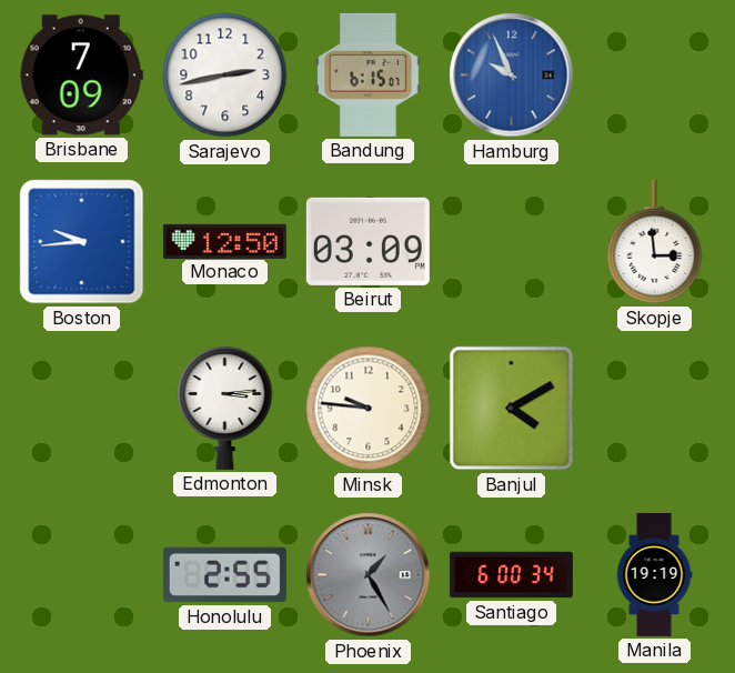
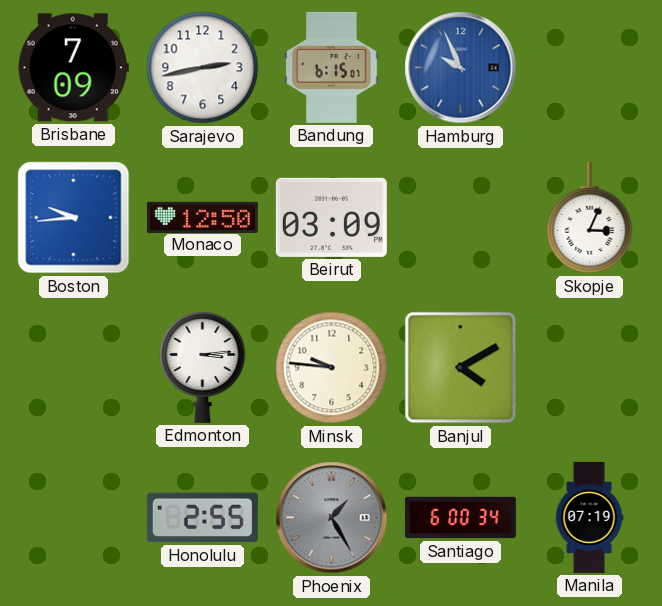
Skopje: 2:59 -> 3:04 (590, 218)
Manila: 19:19 -> 07:19 (589, 517)
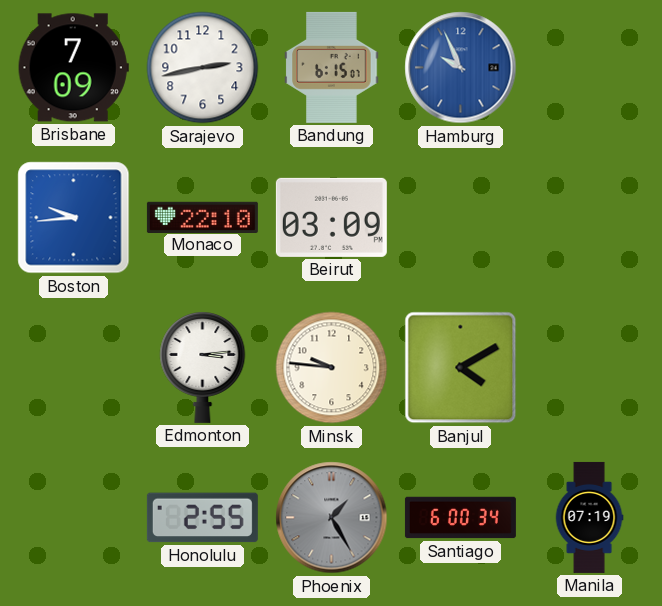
Monaco: 12:50 -> 22:10 (202, 217)
Skopje: 3:04 -> none (590, 218)
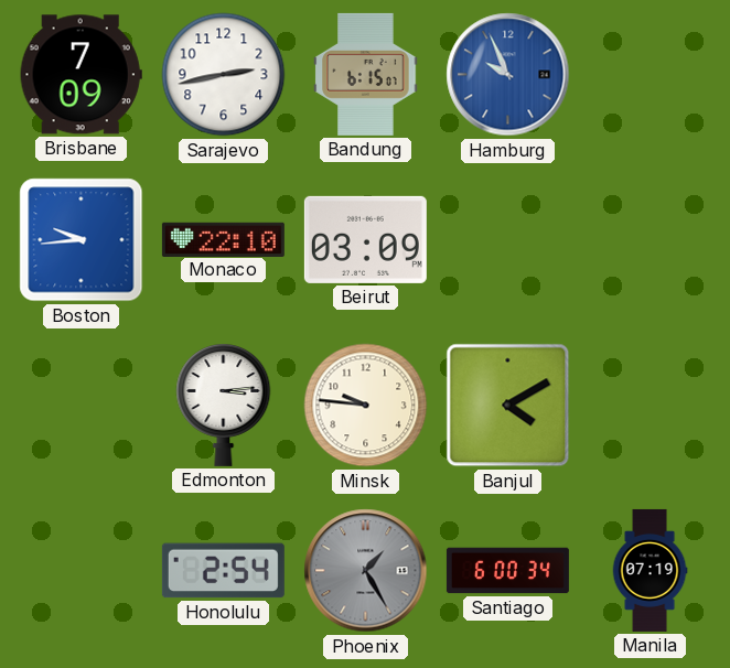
Honolulu: 2:55 -> 2:54 (223, 571)
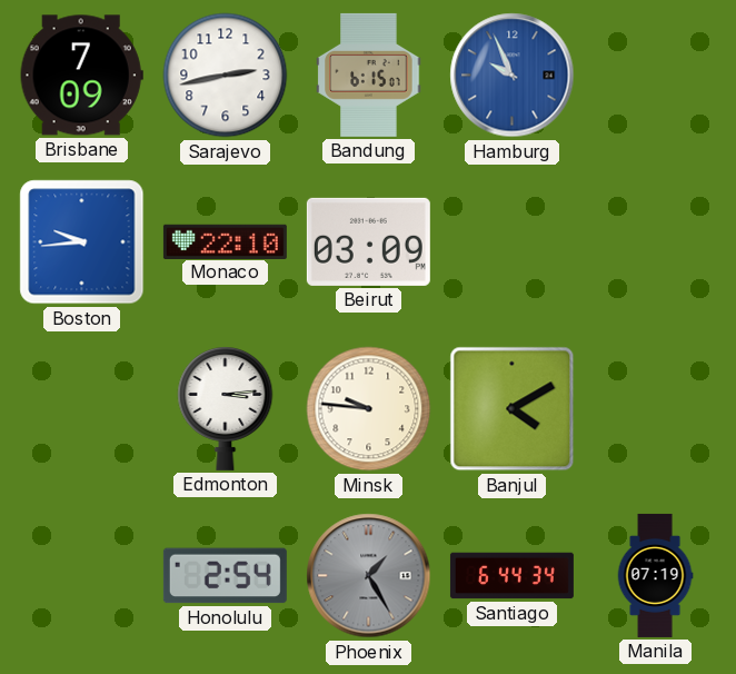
Santiago: 6:00 -> 6:44 (511, 576)
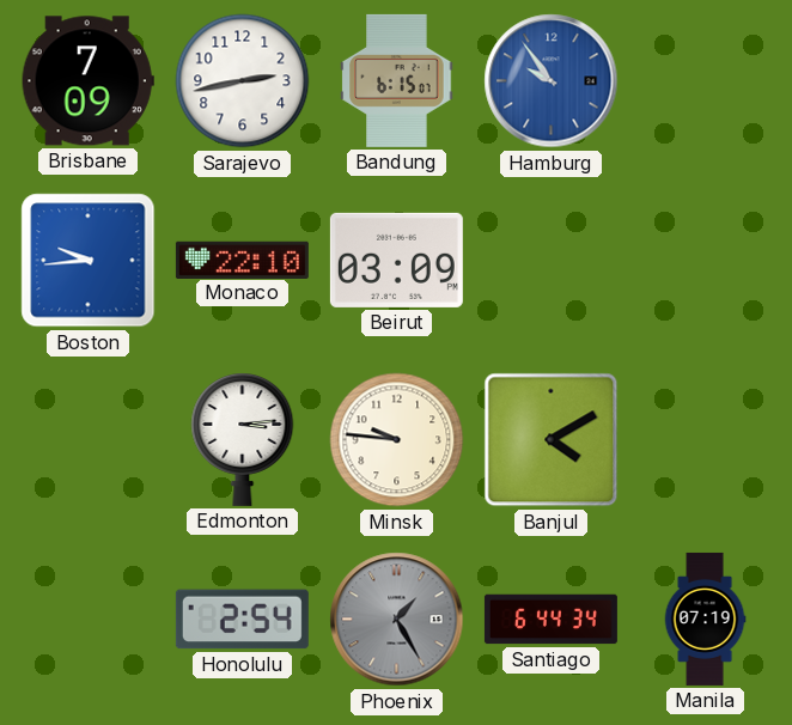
Hamburg: 9:56 -> 9:54 (552, 81)
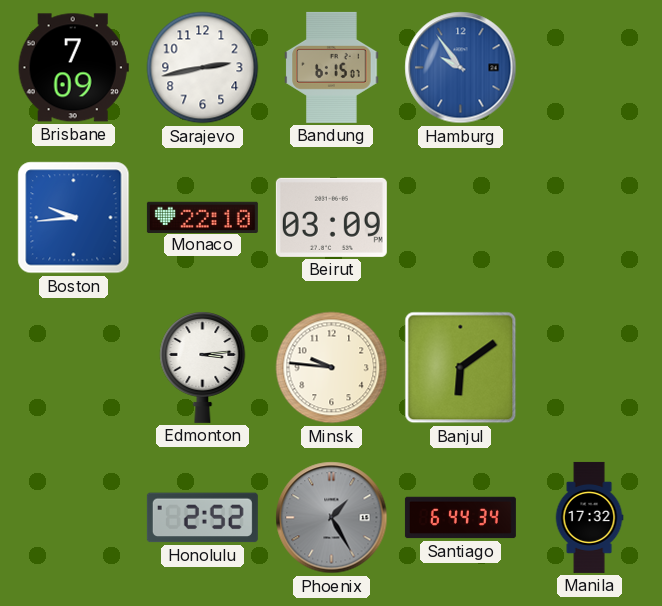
Banjul: 4:10 -> 6:09 (461, 368)
Honolulu: 2:54 -> 2:52 (202, 518)
Manila: 07:19 -> 17:32 (589, 517)
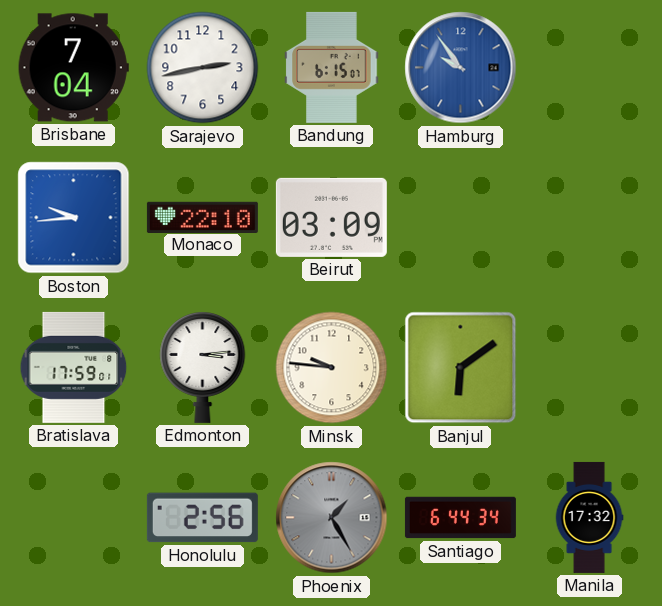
Brisbane: 7:09 -> 7:04 (73, 68)
Bratislava: none -> 17:59 (74, 367)
Honolulu: 2:52 -> 2:56 (202, 518)
